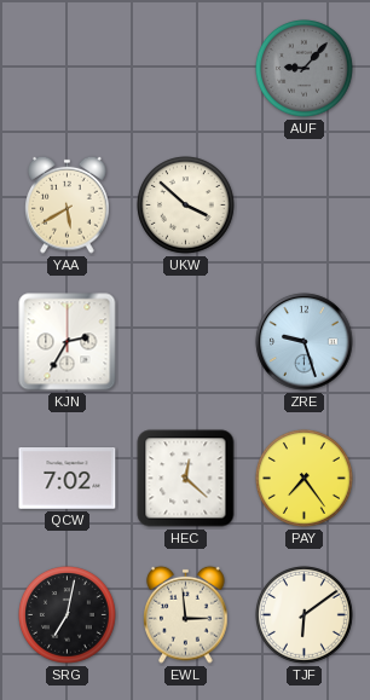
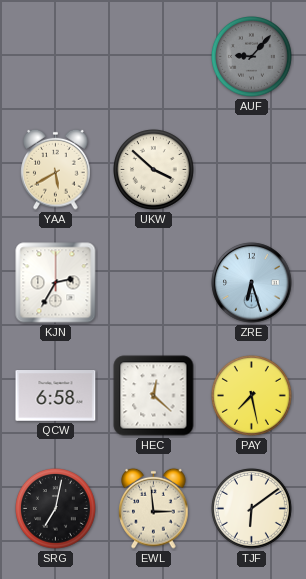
ZRE: 9:27 -> 6:27 (252, 283)
QCW: 7:02 -> 6:58 (56, 396)
PAY: 7:24 -> 7:28 (252, 396)
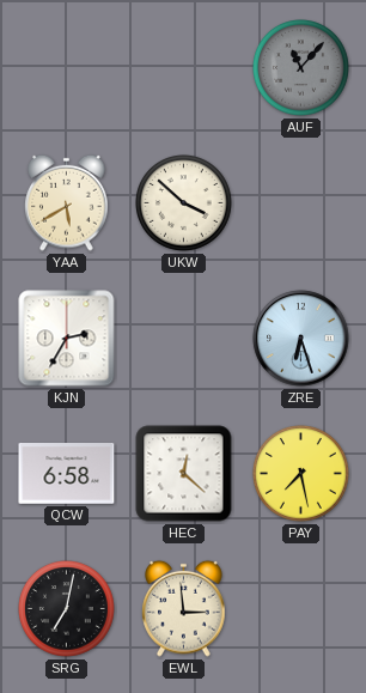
AUF: 9:07 -> 11:07 (301, 68)
TJF: 6:09 -> none (252, 509)
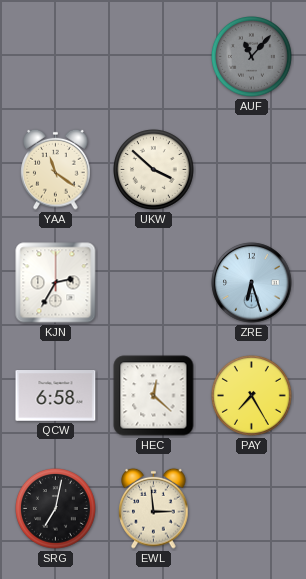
YAA: 5:40 -> 11:21 (56, 169)
PAY: 7:28 -> 7:25 (252, 396)
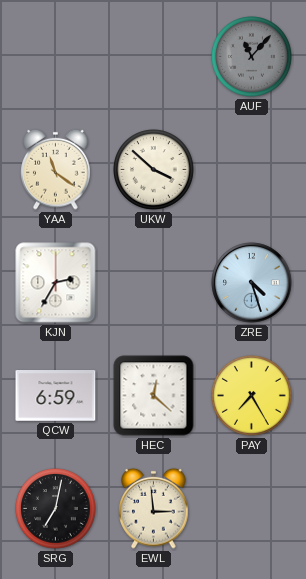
ZRE: 6:27 -> 4:27 (252, 283)
QCW: 6:58 -> 6:59 (56, 396)
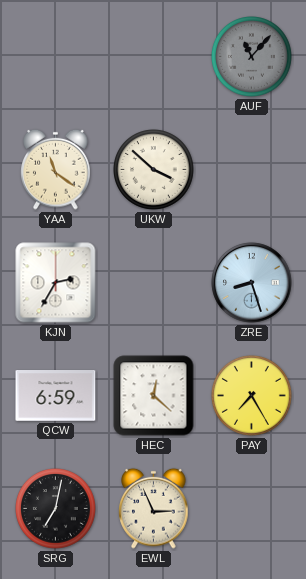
ZRE: 4:27 -> 8:27 (252, 283)
EWL: 2:59 -> 2:56 (154, 508)
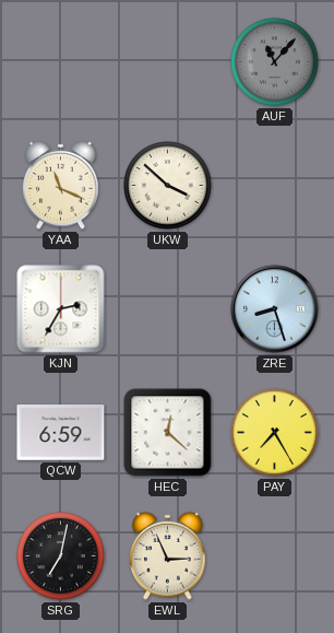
YAA: 11:21 -> 11:19 (61, 185)
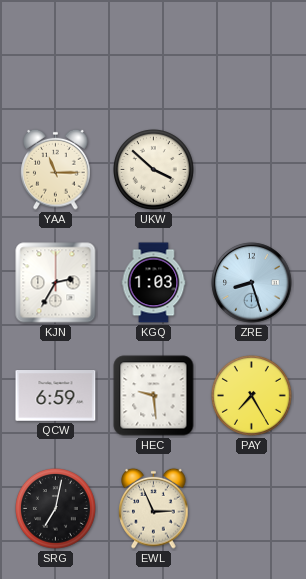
AUF: 11:07 -> none (275, 62)
YAA: 11:19 -> 11:15 (56, 169)
KGQ: none -> 1:03 (154, 283)
HEC: 12:22 -> 9:29 (154, 396)
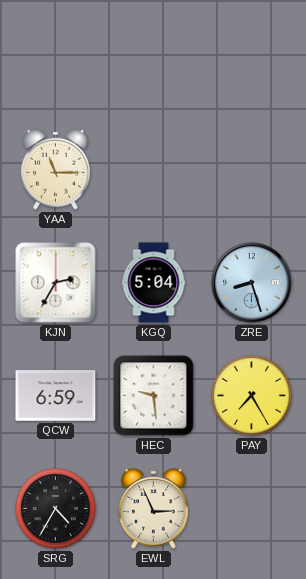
UKW: 3:52 -> none (154, 170)
KGQ: 1:03 -> 5:04 (154, 283)
SRG: 7:02 -> 4:35 (56, 509)
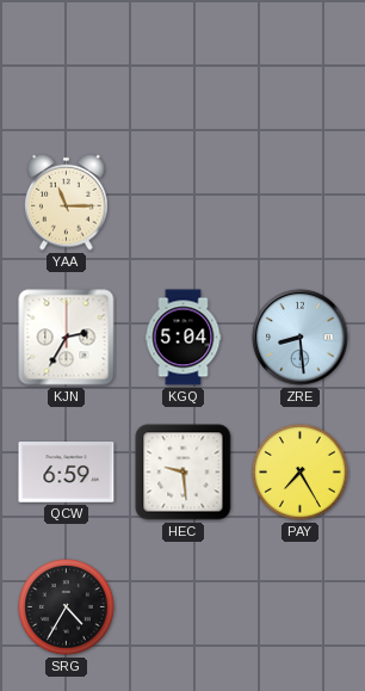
ZRE: 8:27 -> 8:29 (301, 338)
EWL: 2:56 -> none (154, 508)
